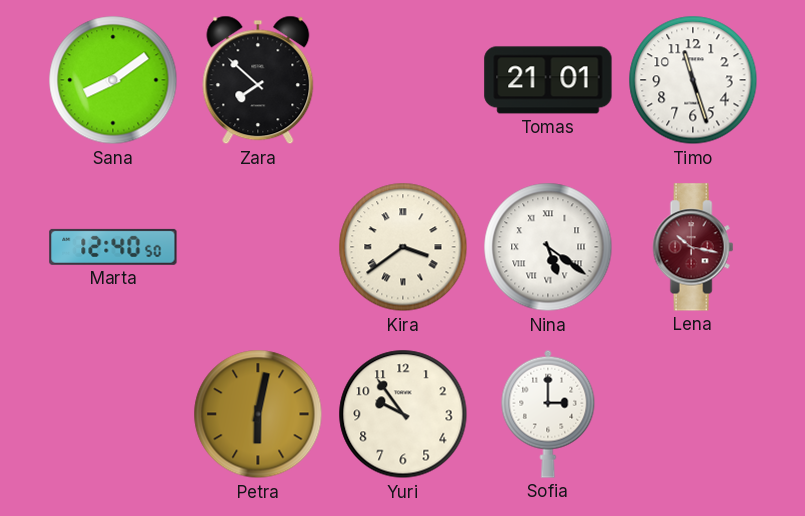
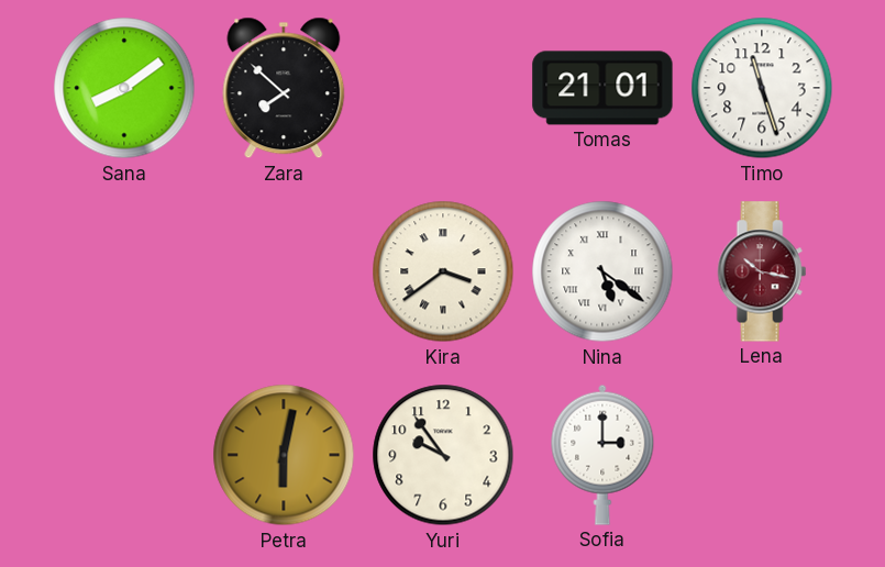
Marta: 12:40 -> none (113, 247)
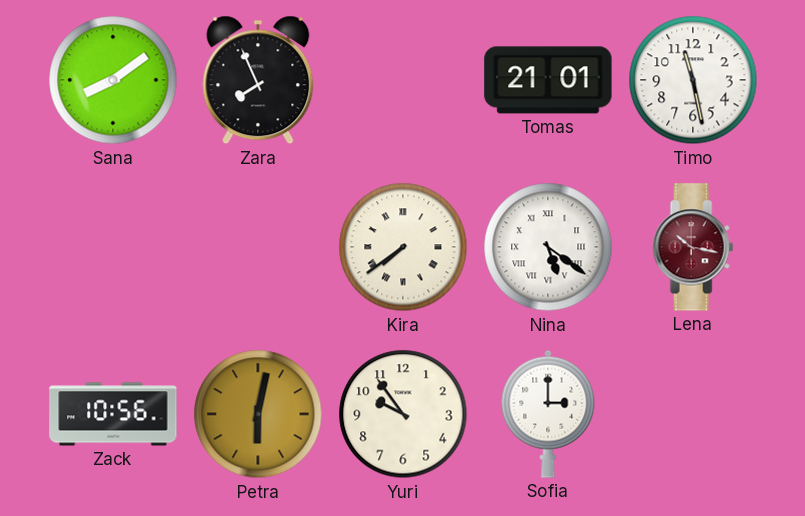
Zara: 7:52 -> 7:56 (258, 80)
Timo: 11:27 -> 11:28 (693, 80)
Kira: 3:39 -> 7:39 (403, 247)
Zack: none -> 10:56 (113, 414)
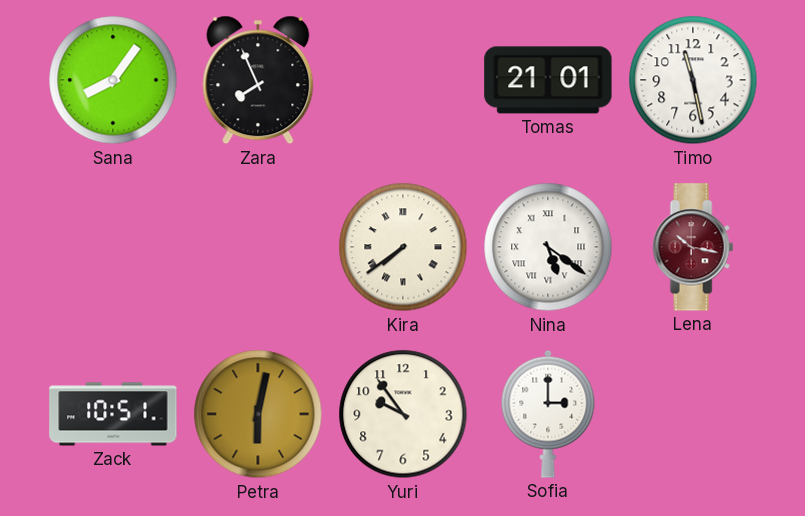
Sana: 8:09 -> 8:06 (113, 80)
Zack: 10:56 -> 10:51 (113, 414)
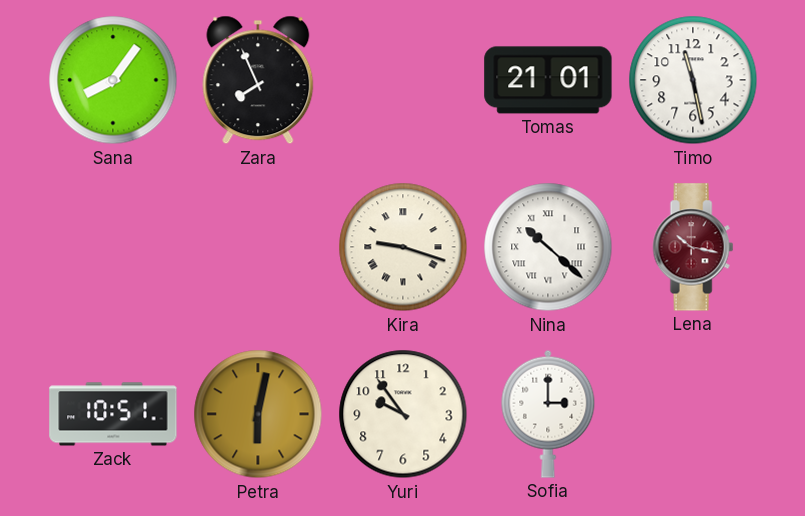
Kira: 7:39 -> 9:18 (403, 247)
Nina: 5:21 -> 10:22 (548, 247)
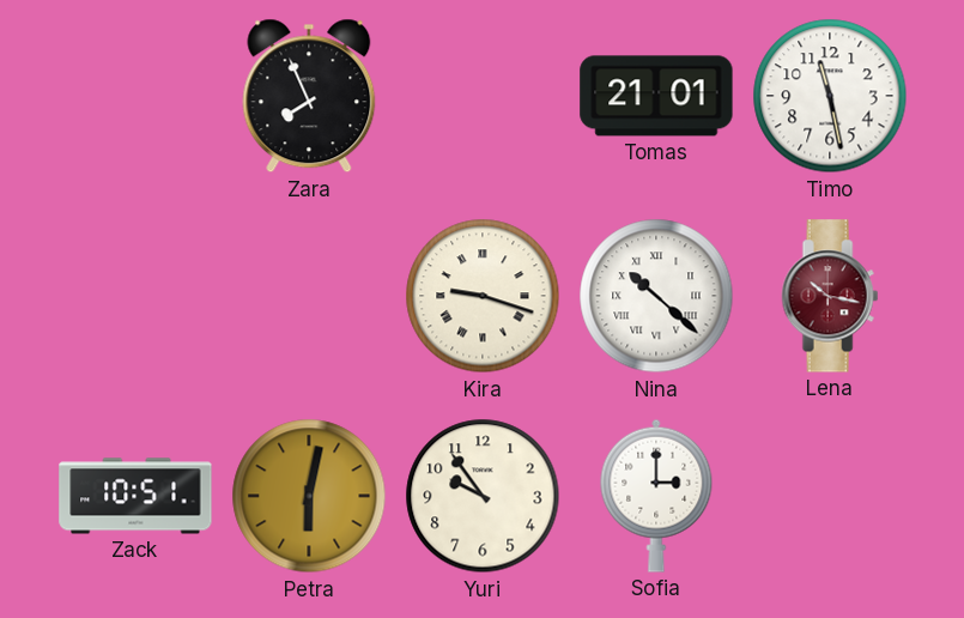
Sana: 8:06 -> none (113, 80)
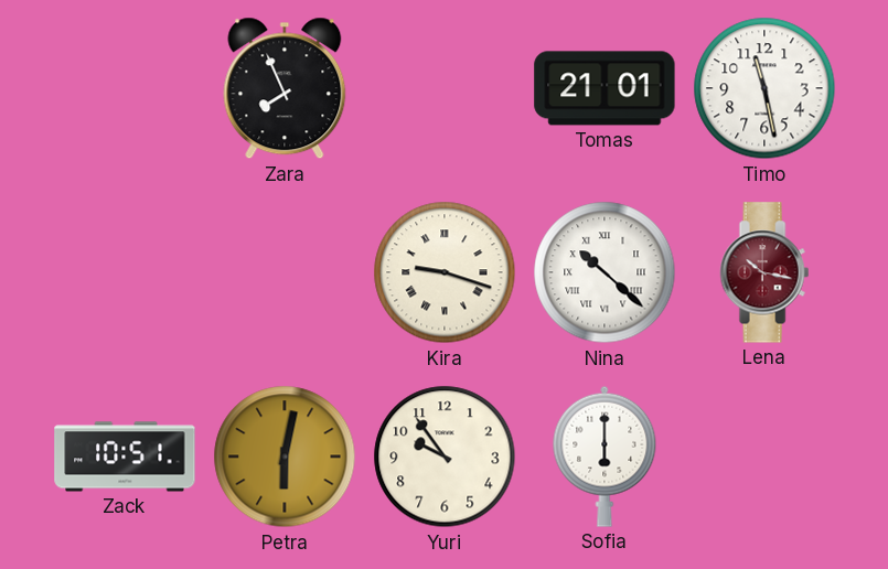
Sofia: 3:00 -> 6:00 (605, 457)
